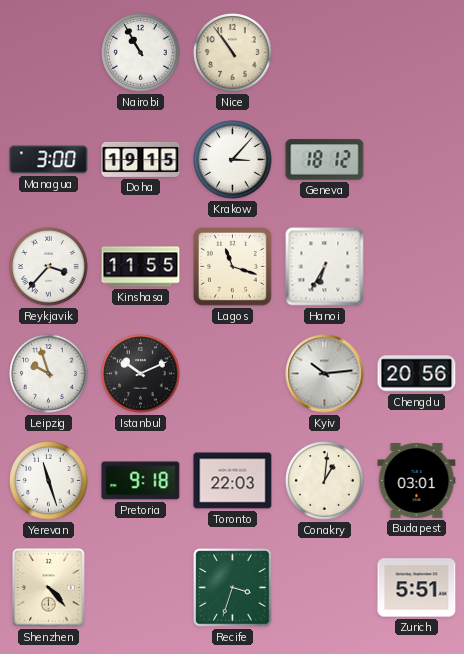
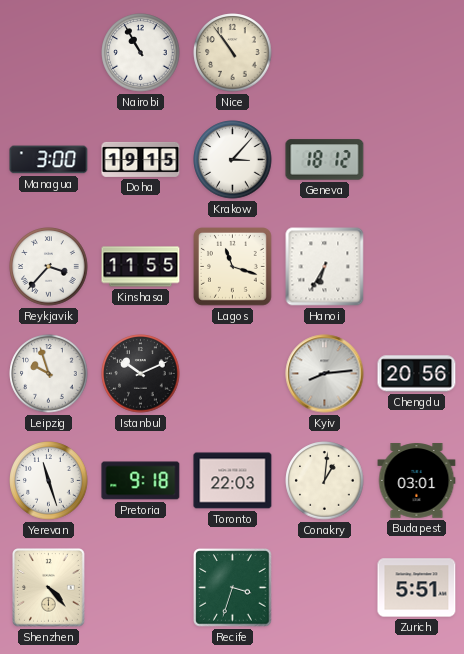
Kyiv: 10:14 -> 8:14 (325, 374)
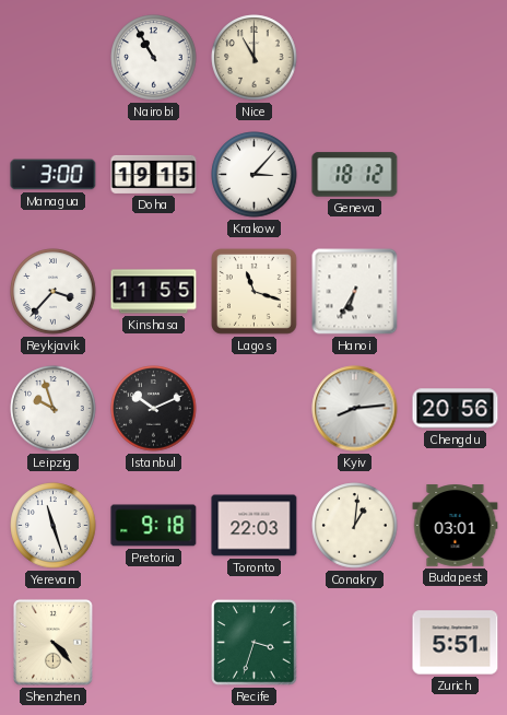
Nice: 10:54 -> 11:00 (255, 58)
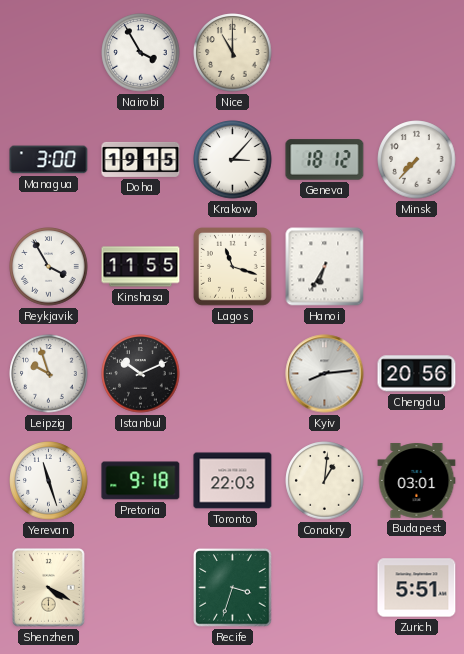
Nairobi: 10:55 -> 3:55 (141, 53)
Minsk: none -> 7:37 (417, 160)
Reykjavik: 3:37 -> 3:55 (49, 267)
Shenzhen: 4:23 -> 4:20 (49, 588)
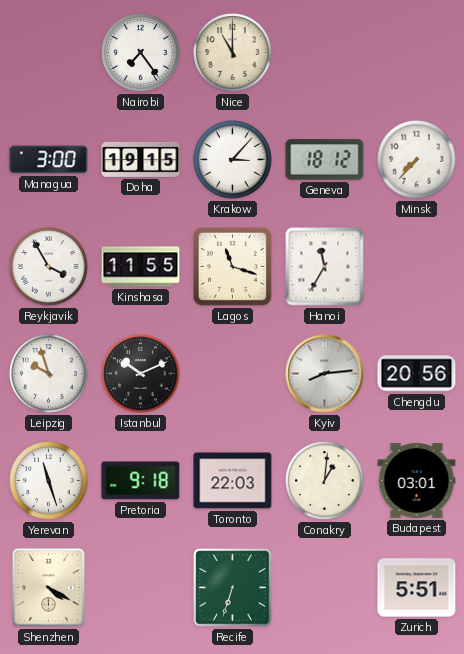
Nairobi: 3:55 -> 7:24 (141, 53)
Hanoi: 6:35 -> 11:35 (325, 267)
Recife: 3:33 -> 6:33 (233, 588)
